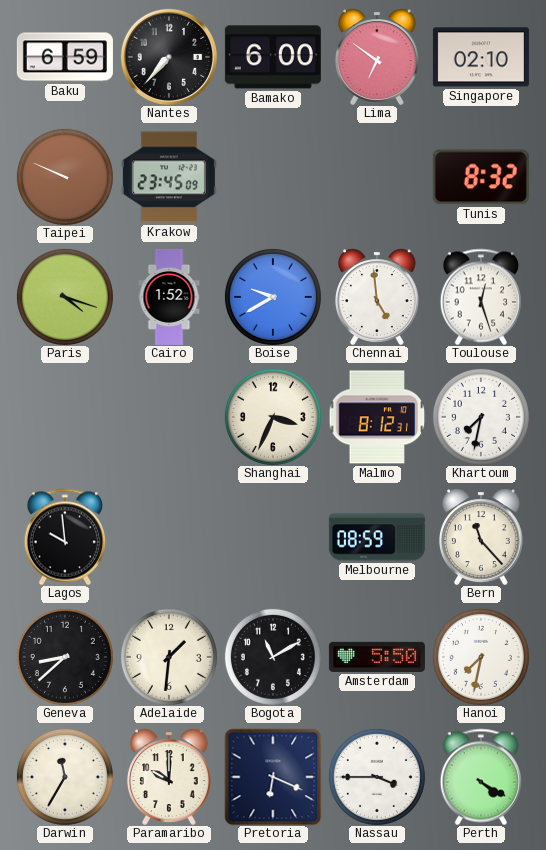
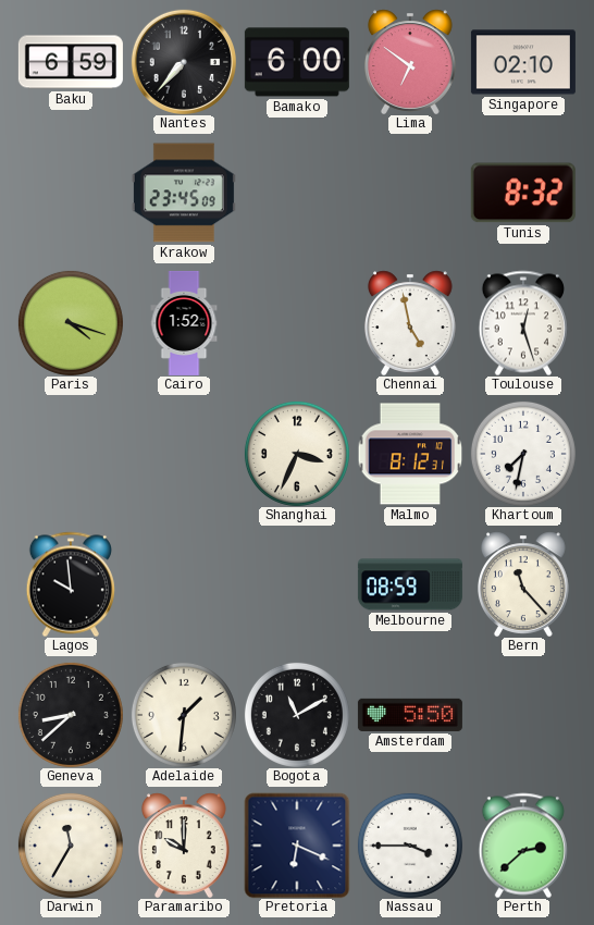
Taipei: 9:49 -> none (65, 177)
Boise: 9:40 -> none (273, 297)
Chennai: 4:59 -> 4:58 (410, 323)
Hanoi: 7:32 -> none (481, 657)
Perth: 4:20 -> 2:38 (523, 846)
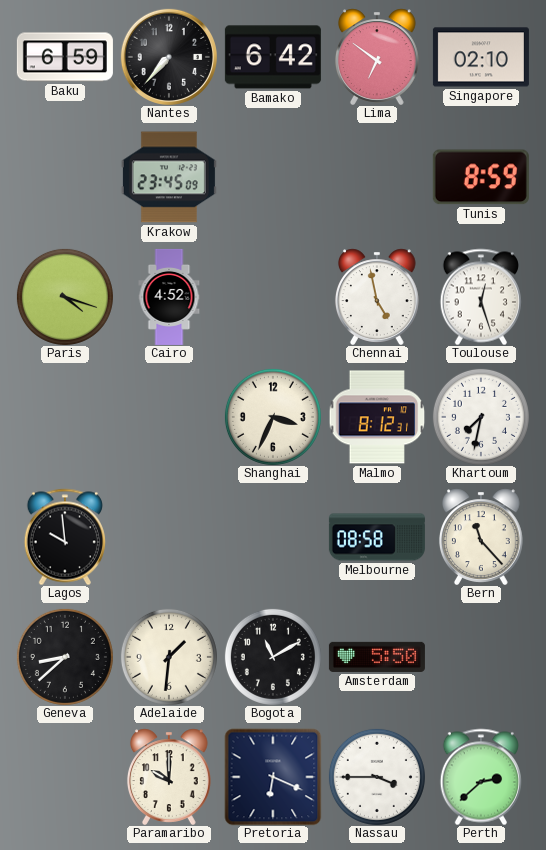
Bamako: 6:00 -> 6:42 (273, 57)
Tunis: 8:32 -> 8:59 (481, 177)
Cairo: 1:52 -> 4:52 (169, 297)
Melbourne: 08:59 -> 08:58 (377, 537)
Darwin: 11:35 -> none (71, 846)
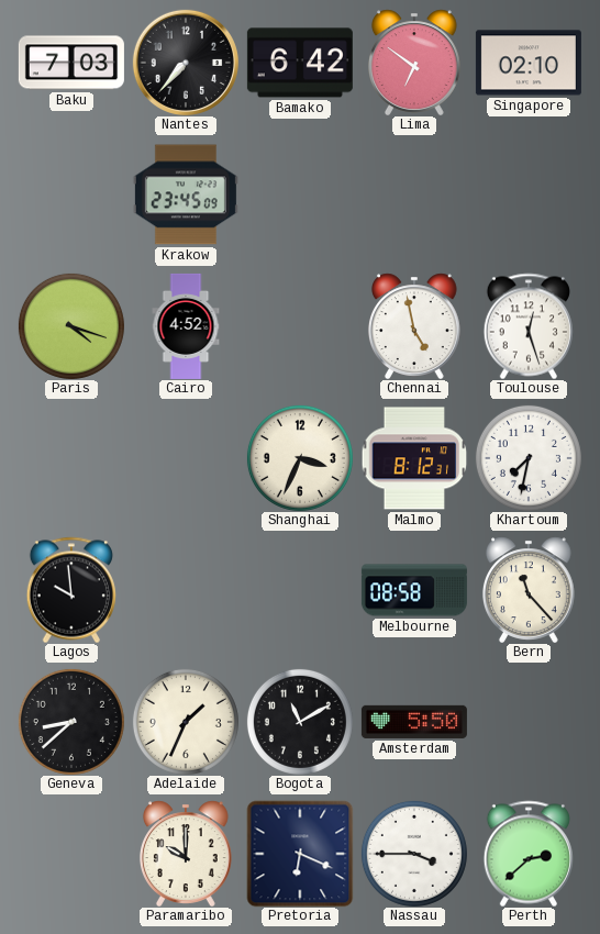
Baku: 6:59 -> 7:03 (71, 63)
Tunis: 8:59 -> none (481, 177)
Adelaide: 1:31 -> 1:34 (186, 722)
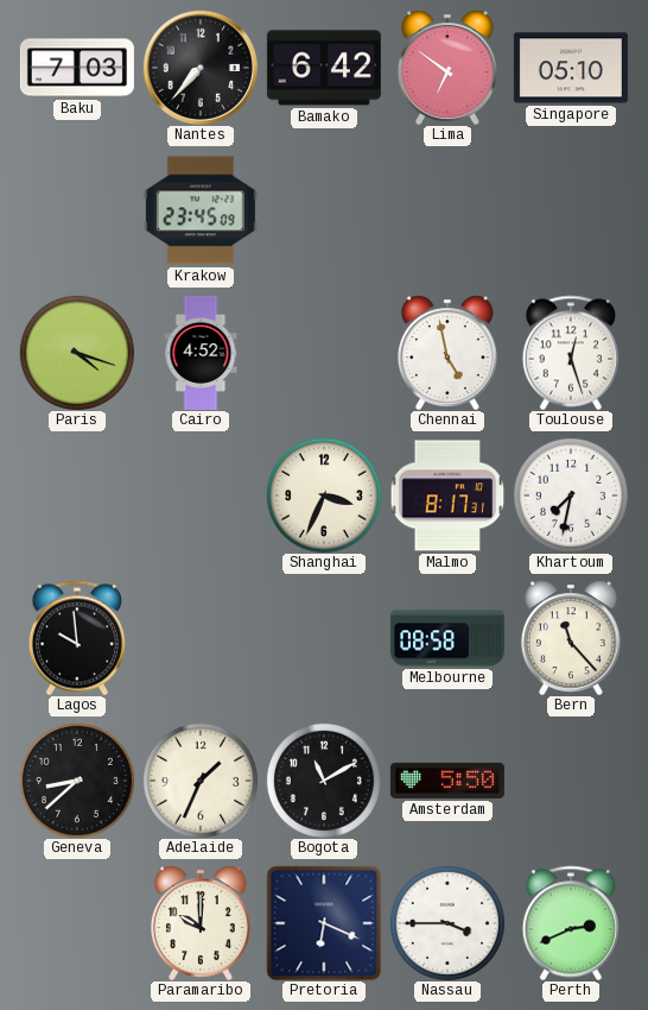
Singapore: 02:10 -> 05:10 (571, 68)
Malmo: 8:12 -> 8:17 (447, 495)
Perth: 2:38 -> 2:41 (571, 923)
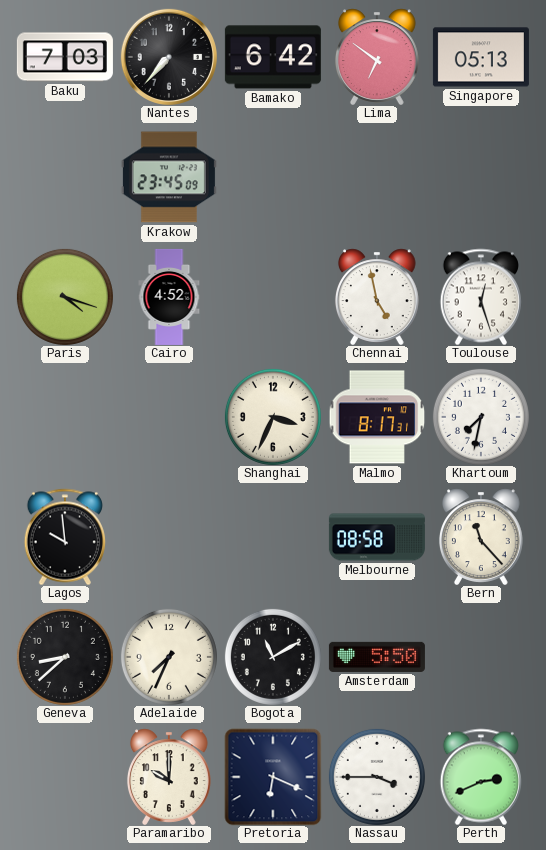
Singapore: 05:10 -> 05:13 (481, 57)
Adelaide: 1:34 -> 7:34 (169, 657)
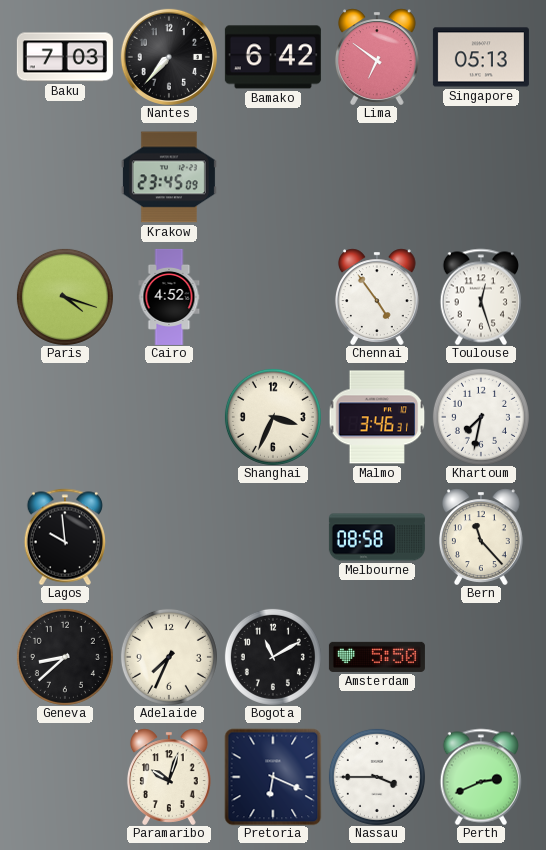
Chennai: 4:58 -> 4:54 (377, 297)
Malmo: 8:17 -> 3:46 (377, 417)
Paramaribo: 10:00 -> 10:03 (169, 777)
